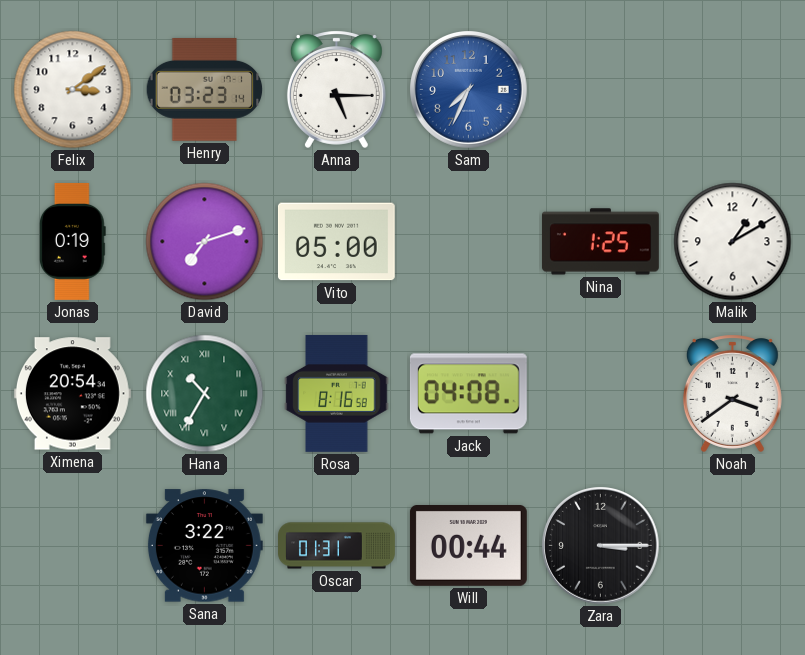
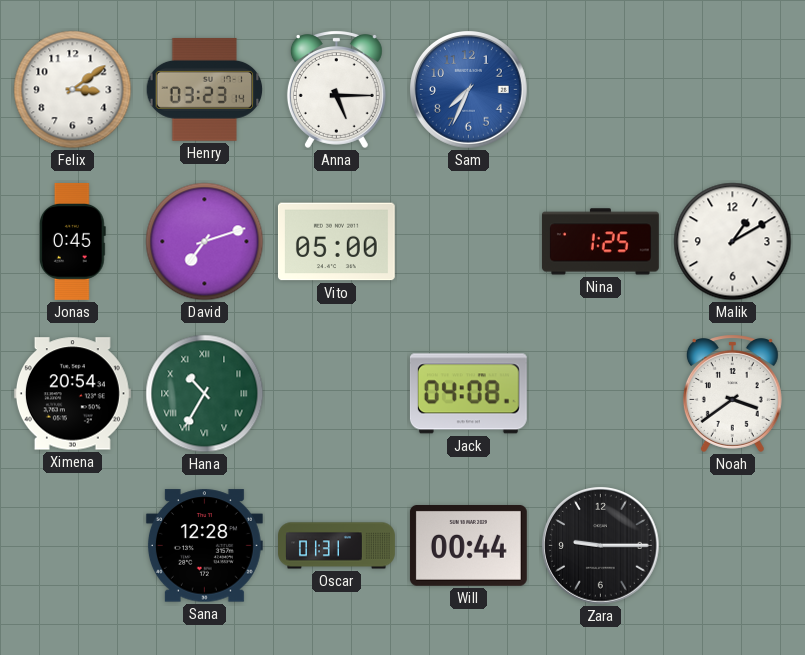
Jonas: 0:19 -> 0:45 (72, 241)
Rosa: 8:16 -> none (337, 393)
Sana: 3:22 -> 12:28 (204, 546)
Zara: 3:15 -> 9:15 (601, 546)
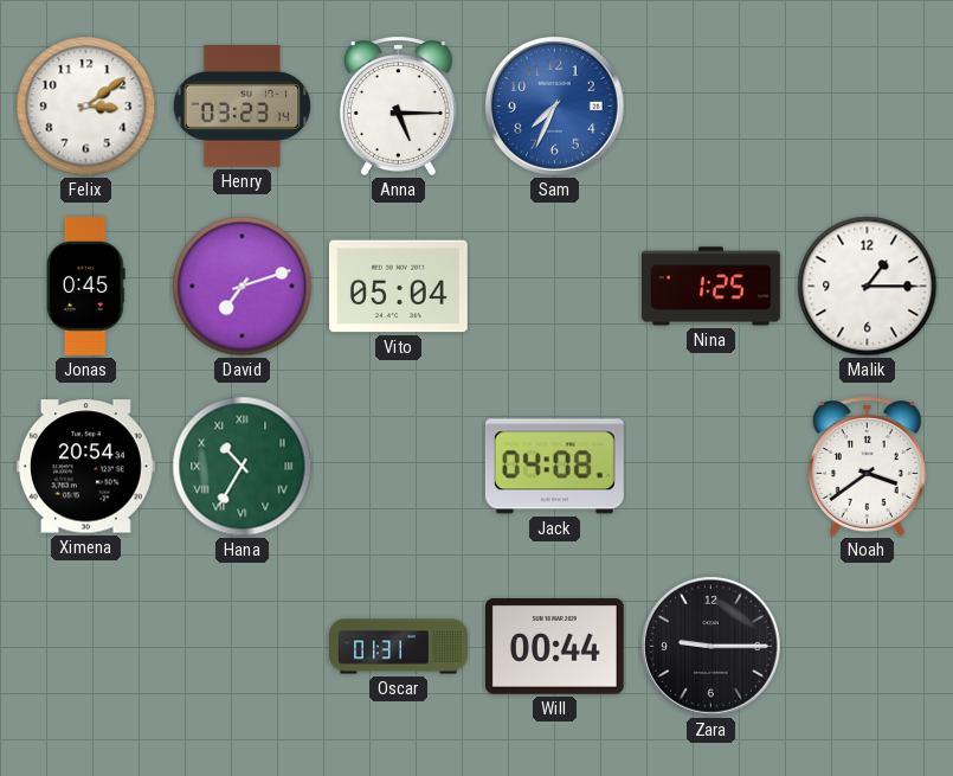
Vito: 05:00 -> 05:04 (398, 287)
Malik: 1:10 -> 1:15 (868, 287)
Sana: 12:28 -> none (204, 546)
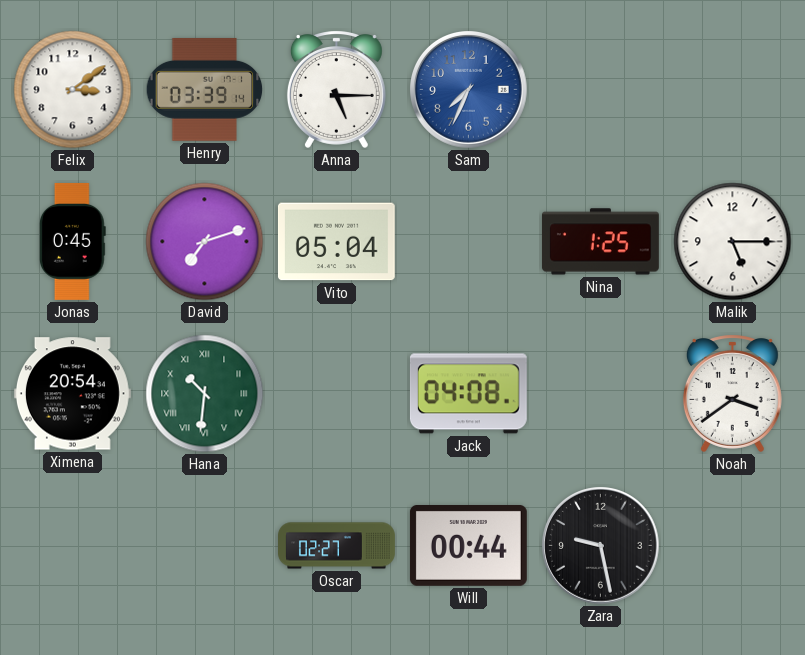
Henry: 03:23 -> 03:39 (205, 89)
Malik: 1:15 -> 5:15 (733, 242)
Hana: 10:35 -> 10:31 (205, 394)
Oscar: 01:31 -> 02:27 (337, 546)
Zara: 9:15 -> 9:28 (601, 546)
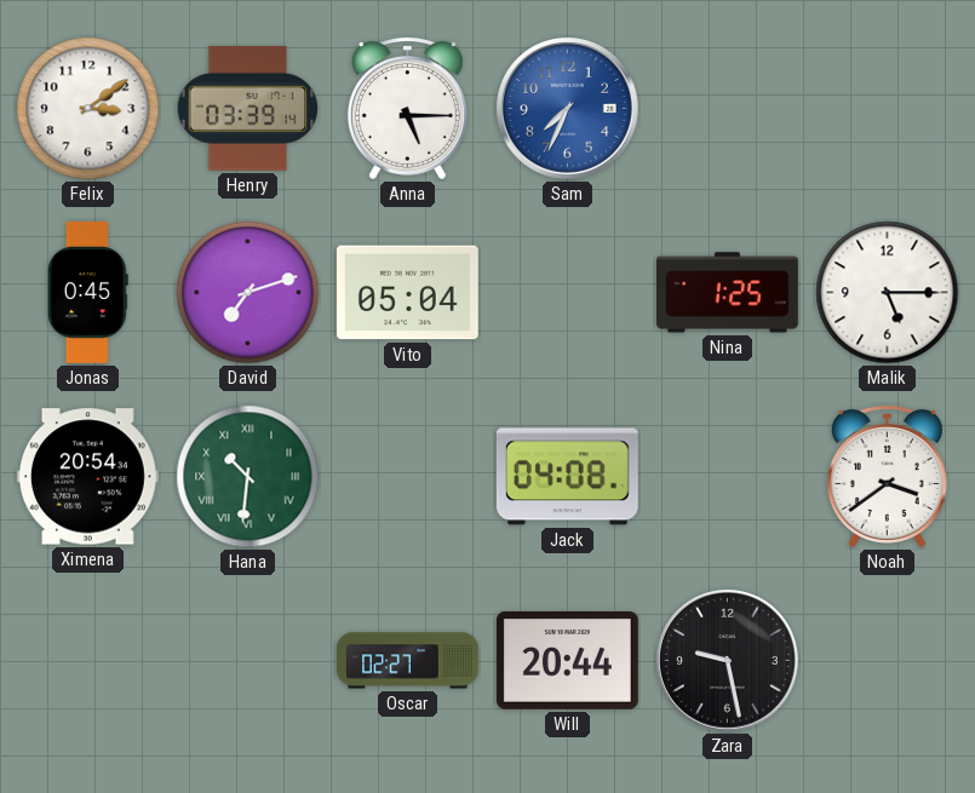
Will: 00:44 -> 20:44 (567, 661)
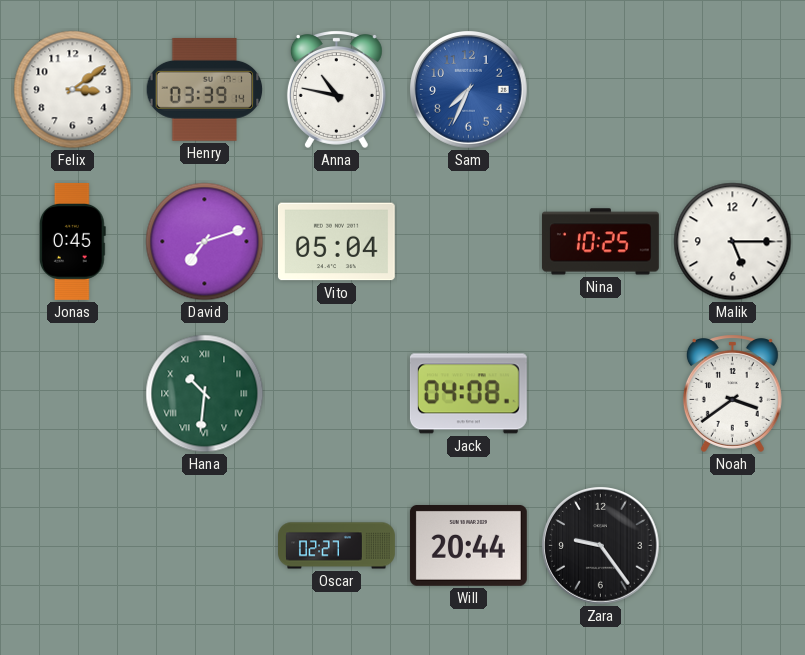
Anna: 5:15 -> 10:47 (336, 89)
Nina: 1:25 -> 10:25 (600, 242)
Ximena: 20:54 -> none (87, 477)
Zara: 9:28 -> 9:24 (601, 546)
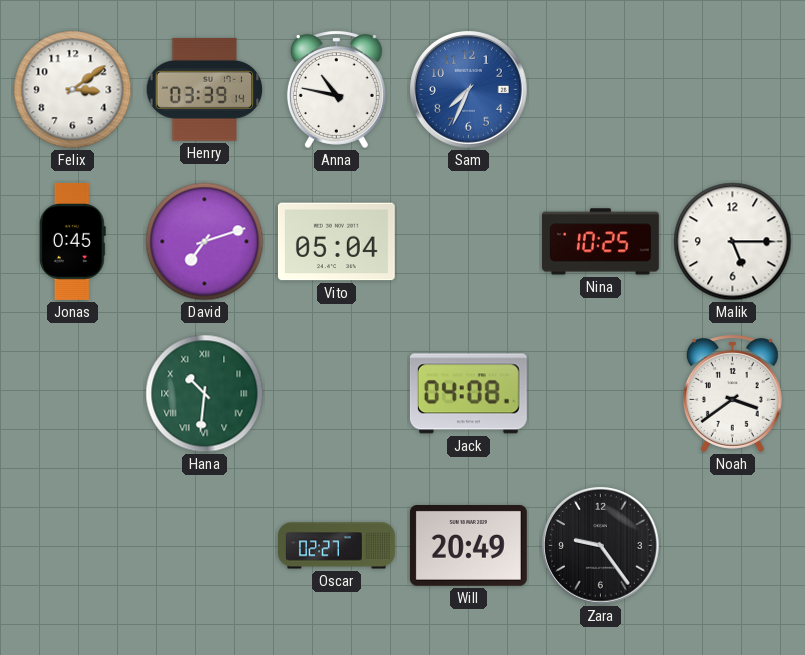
Will: 20:44 -> 20:49 (468, 546)
